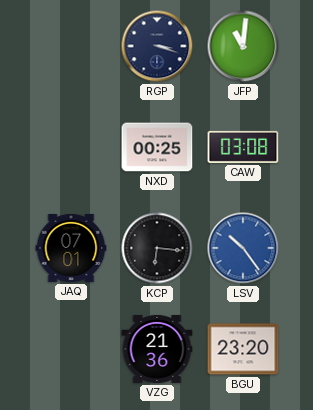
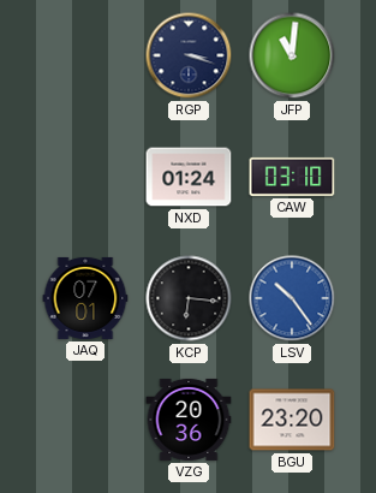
NXD: 00:25 -> 01:24 (189, 177)
CAW: 03:08 -> 03:10 (292, 177)
VZG: 21:36 -> 20:36 (189, 420)
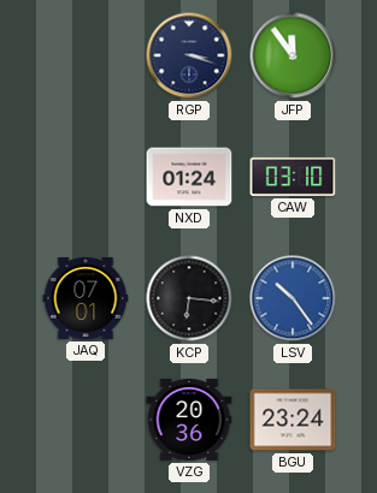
JFP: 11:01 -> 11:54 (293, 55)
BGU: 23:20 -> 23:24 (293, 420)
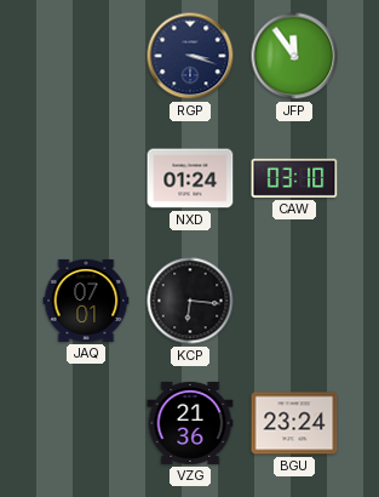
LSV: 10:24 -> none (293, 298)
VZG: 20:36 -> 21:36 (190, 423)
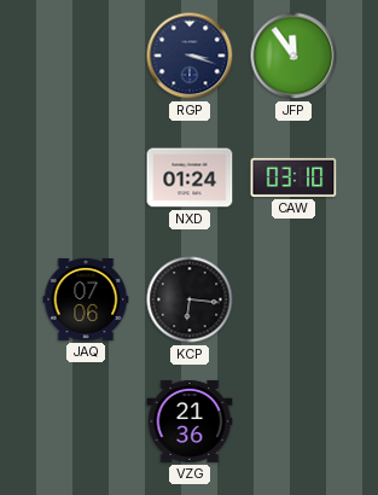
JAQ: 07:01 -> 07:06 (86, 299)
BGU: 23:24 -> none (294, 423)
